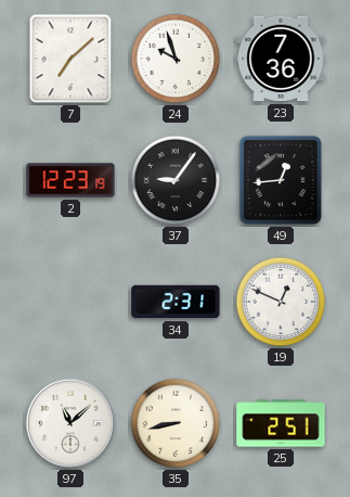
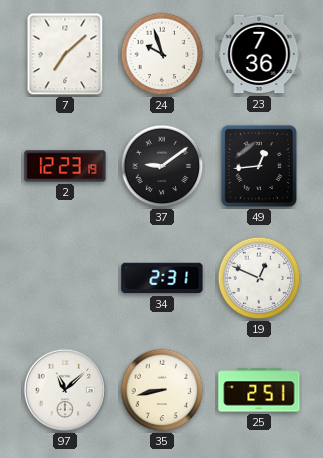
37: 9:06 -> 9:09 (162, 166)
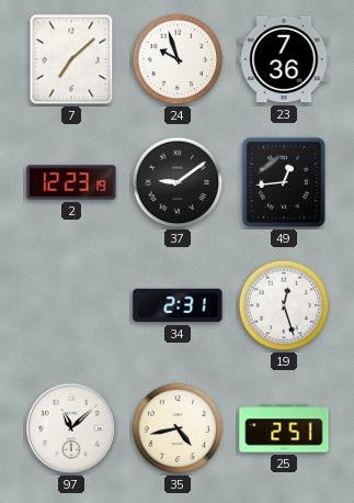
19: 12:49 -> 12:27 (284, 305)
35: 8:43 -> 4:43 (178, 428)
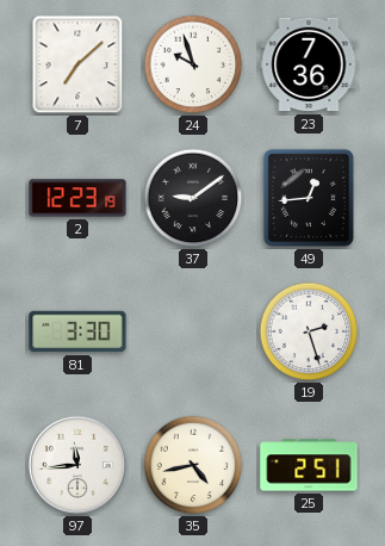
81: none -> 3:30 (77, 331)
34: 2:31 -> none (178, 305)
19: 12:27 -> 2:27 (309, 331)
97: 11:08 -> 11:44 (77, 465)
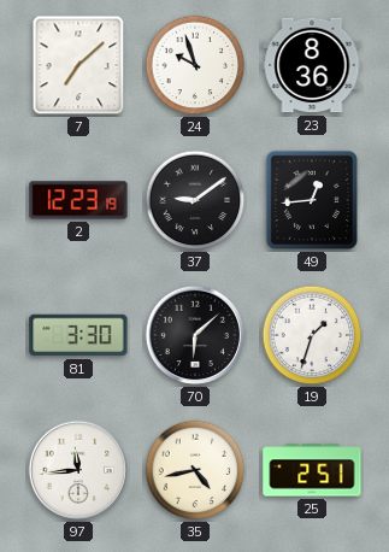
23: 7:36 -> 8:36 (312, 65)
70: none -> 6:08 (195, 335)
19: 2:27 -> 1:33 (312, 335)
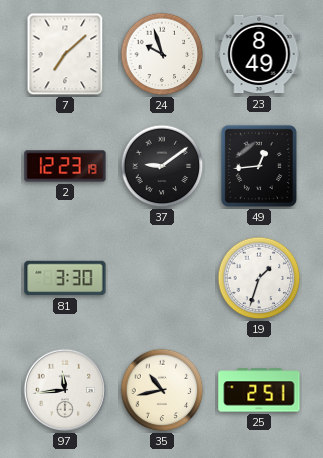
23: 8:36 -> 8:49 (259, 54)
70: 6:08 -> none (195, 335)
35: 4:43 -> 10:43 (162, 390)
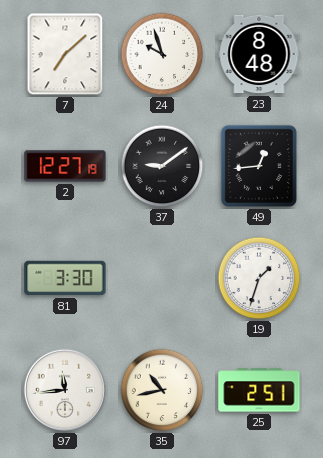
23: 8:49 -> 8:48 (259, 54)
2: 12:23 -> 12:27 (65, 166)
